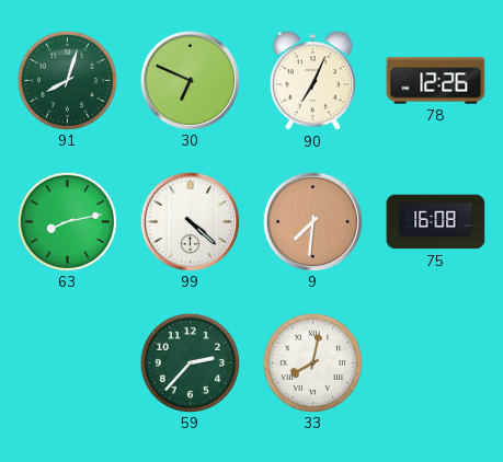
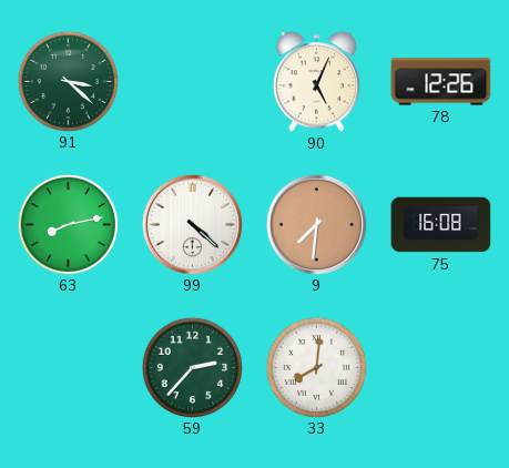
91: 8:03 -> 3:22 (68, 81)
30: 6:49 -> none (190, 80)
90: 7:04 -> 5:04 (316, 82)
33: 8:02 -> 8:01 (316, 367)
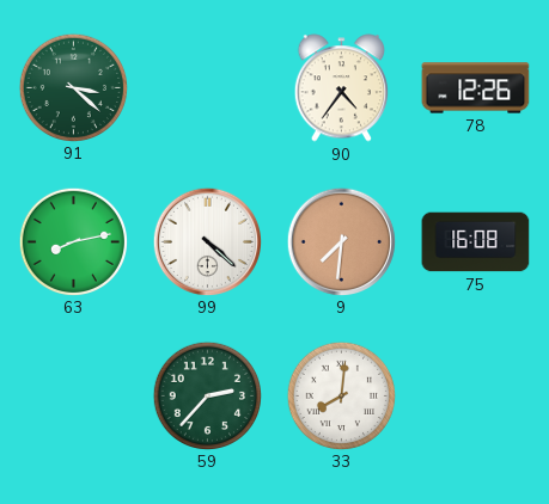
90: 5:04 -> 4:36 (341, 88)
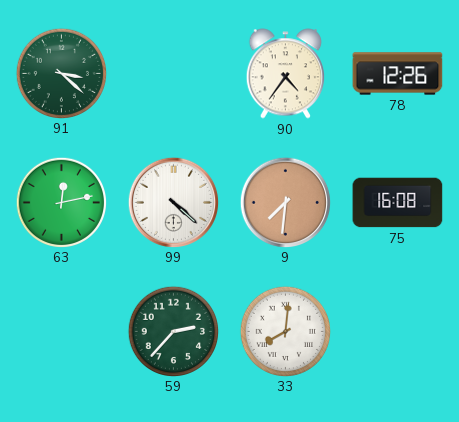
63: 8:13 -> 12:13 (61, 202)
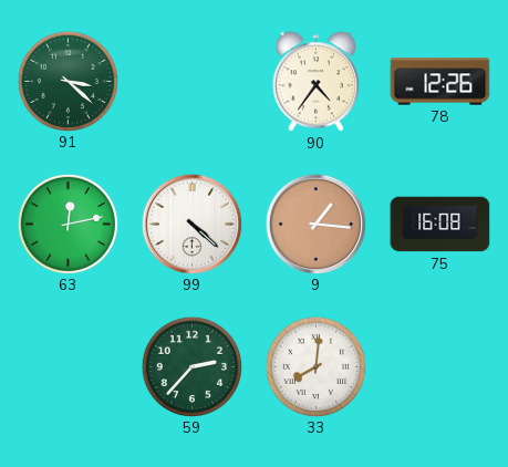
9: 7:31 -> 1:16 (315, 224)
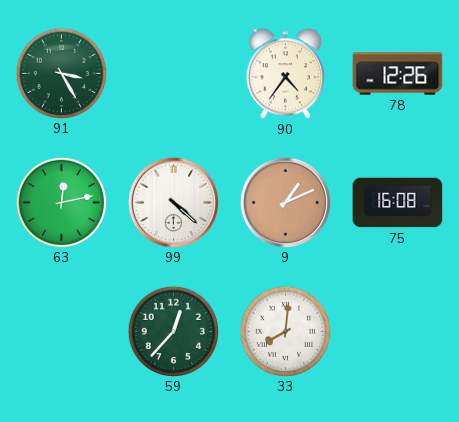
91: 3:22 -> 3:25 (61, 73)
9: 1:16 -> 1:11 (285, 202)
59: 2:37 -> 12:37 (173, 331)
